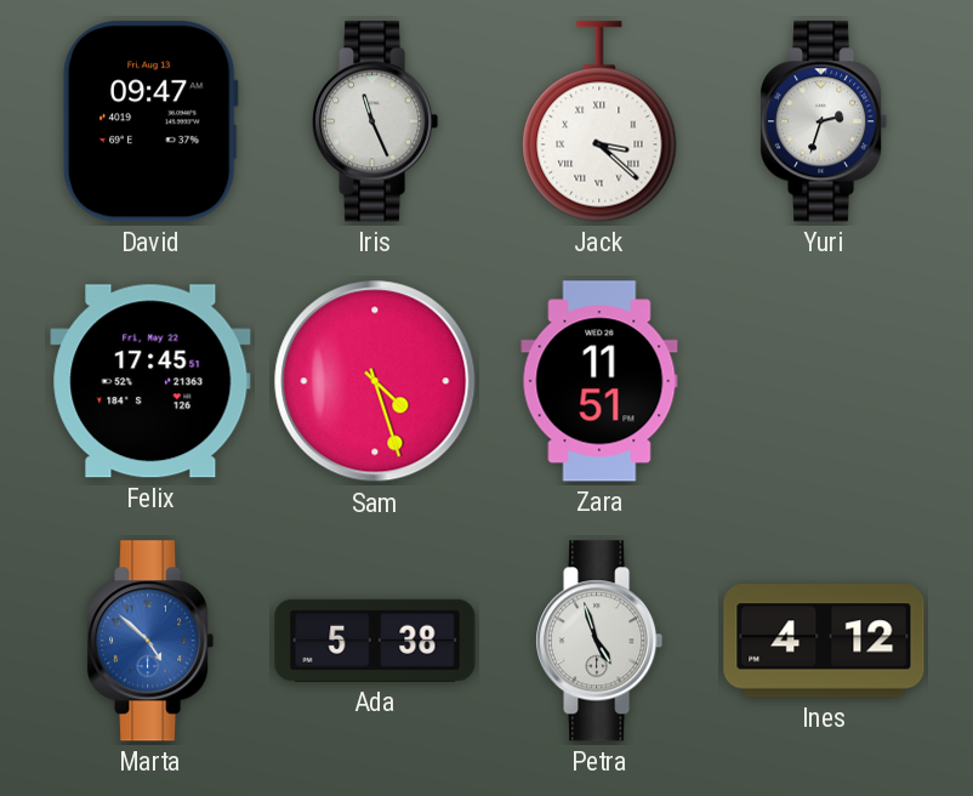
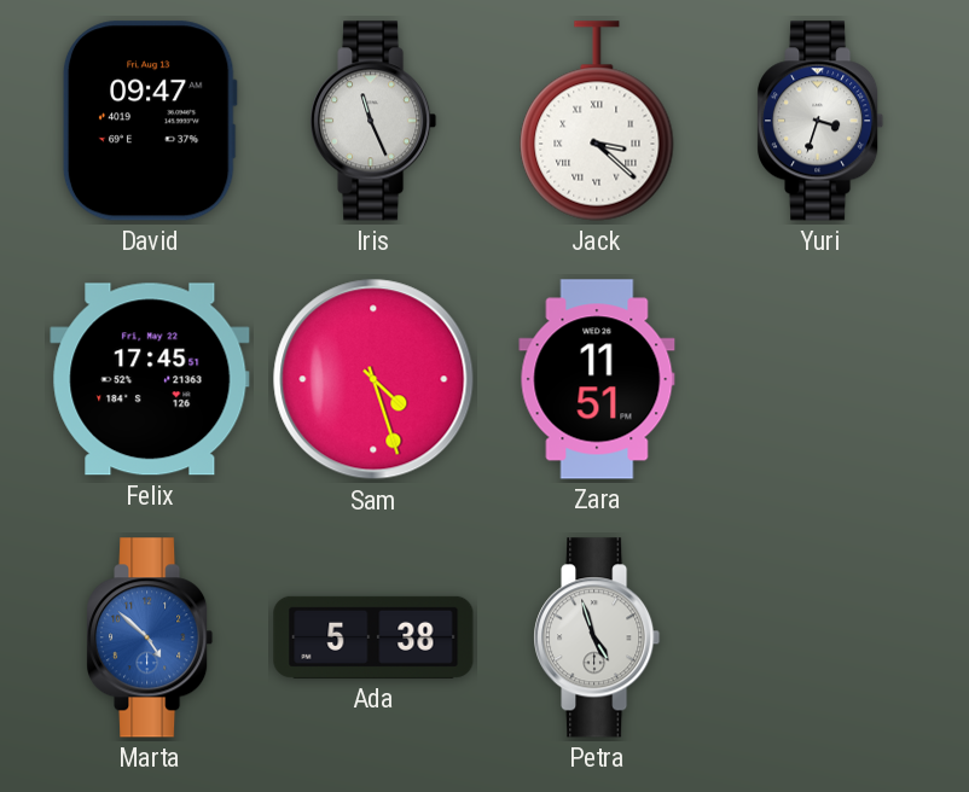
Yuri: 2:33 -> 3:33 (820, 121)
Ines: 4:12 -> none (824, 641)
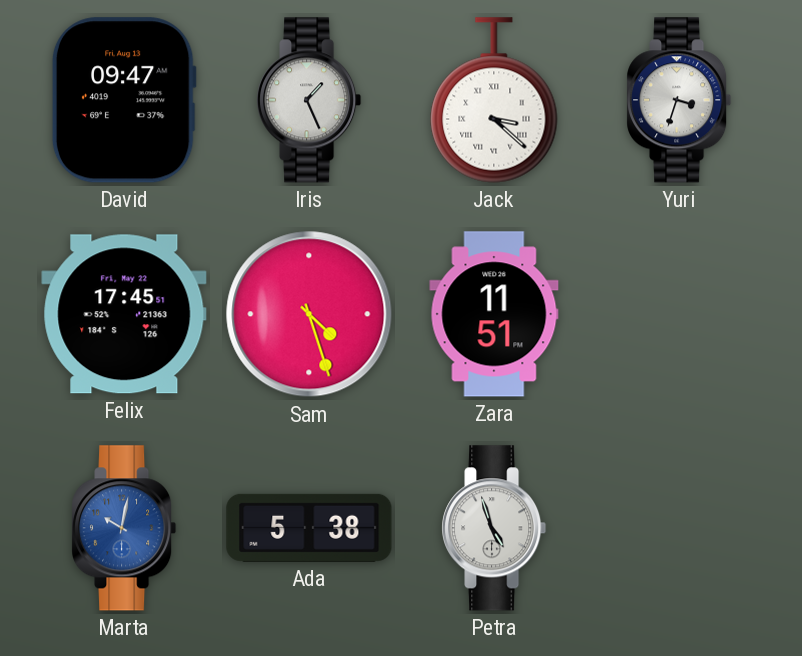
Iris: 11:26 -> 1:26 (309, 100)
Marta: 4:52 -> 10:02 (124, 528)
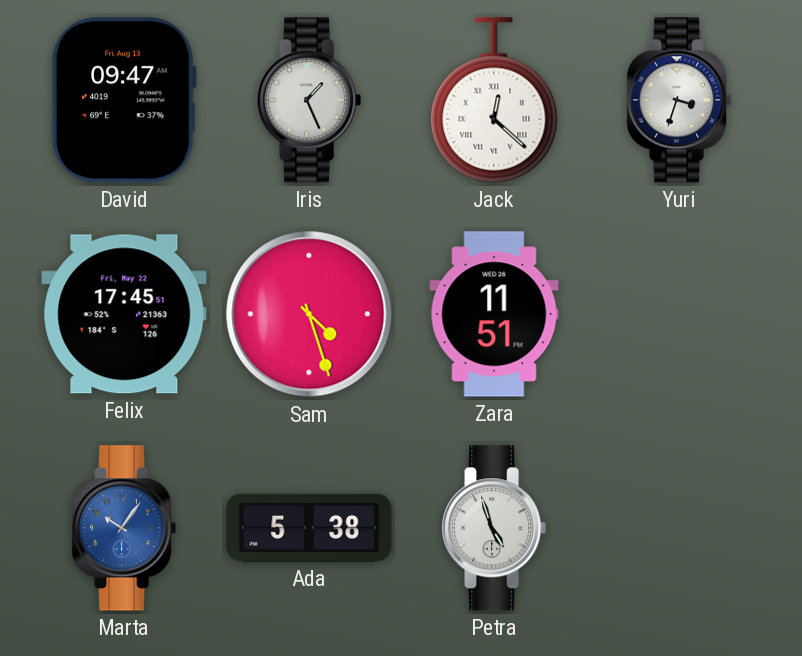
Jack: 3:22 -> 12:22 (494, 100)
Marta: 10:02 -> 10:06 (124, 528)
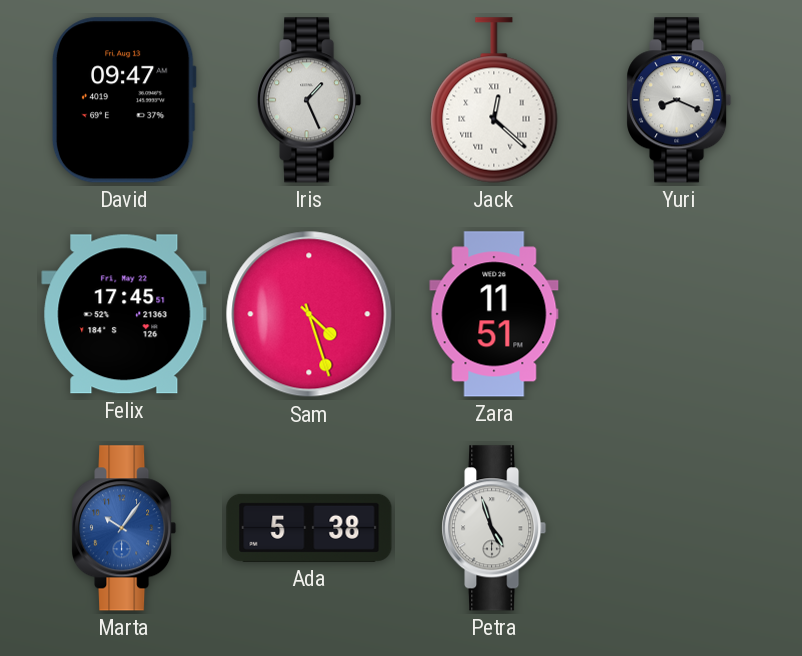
Yuri: 3:33 -> 8:19 (679, 100)
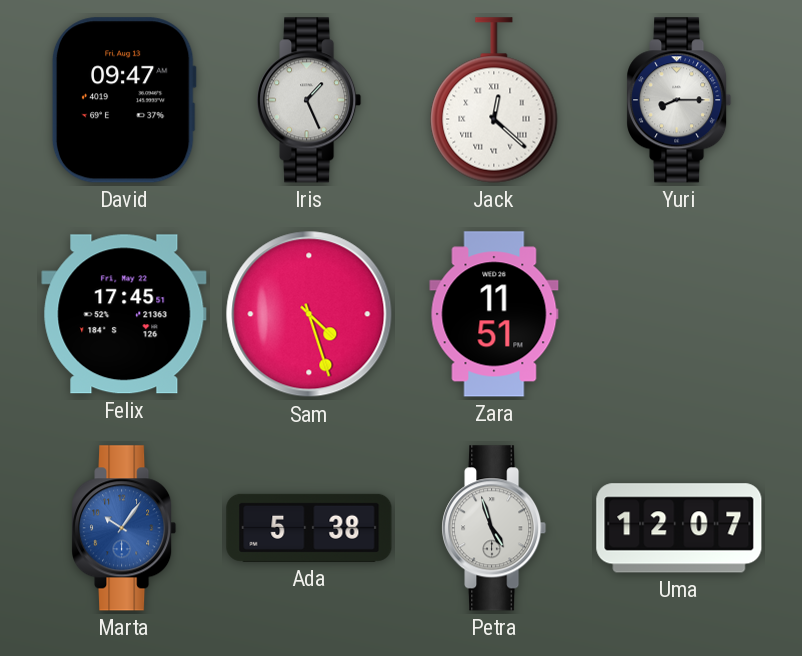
Yuri: 8:19 -> 8:15 (679, 100)
Uma: none -> 12:07 (679, 528)
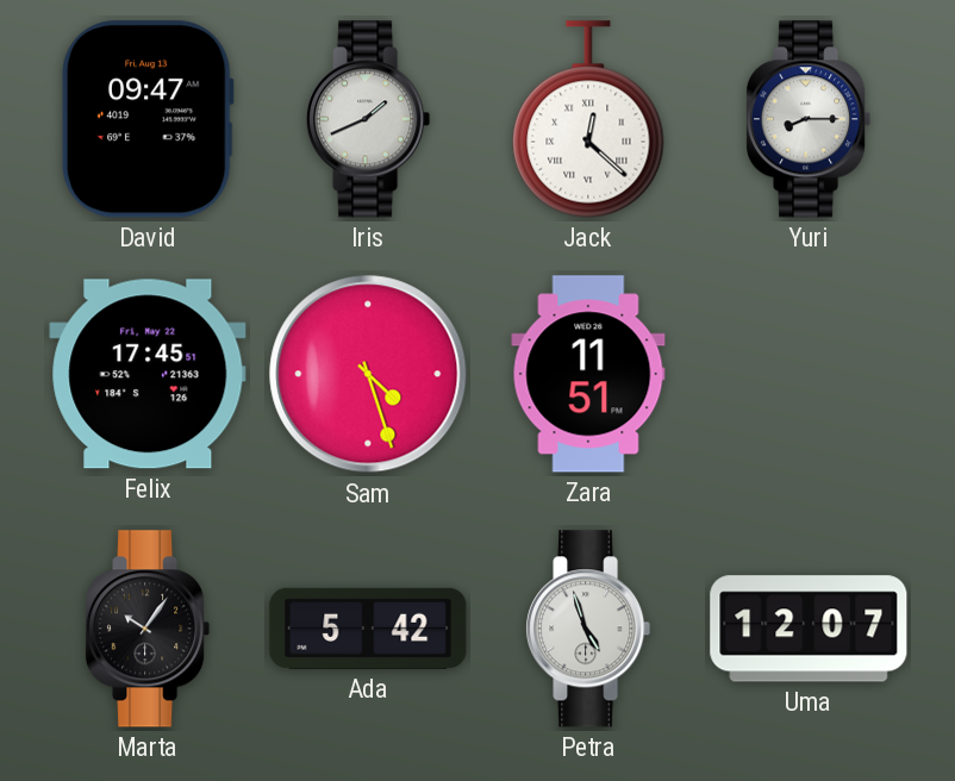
Iris: 1:26 -> 1:41 (368, 119)
Marta dial: blue -> black (148, 629)
Ada: 5:38 -> 5:42 (368, 629)
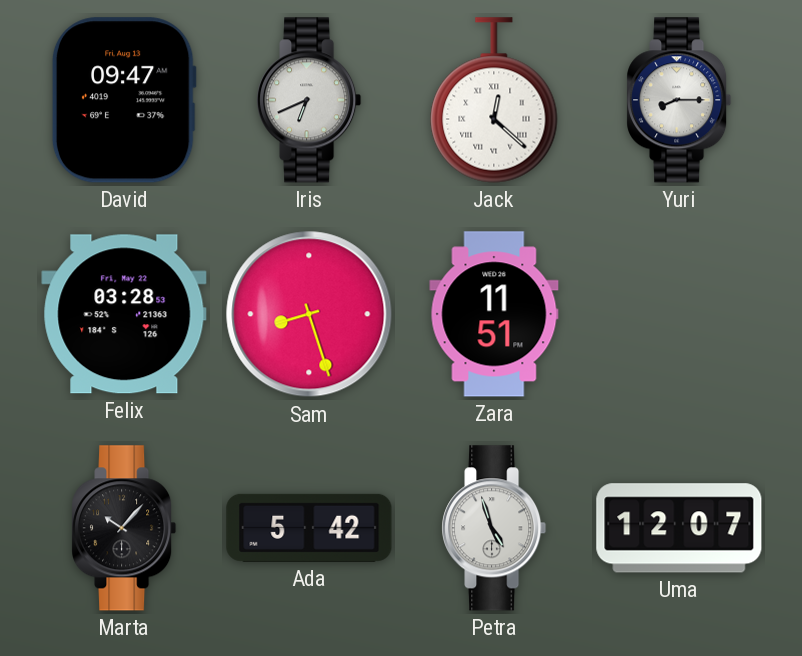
Iris: 1:41 -> 6:41 (309, 100)
Felix: 17:45 -> 03:28 (124, 314)
Sam: 4:27 -> 8:27 (309, 314)
Marta: 10:06 -> 10:07 (124, 528)
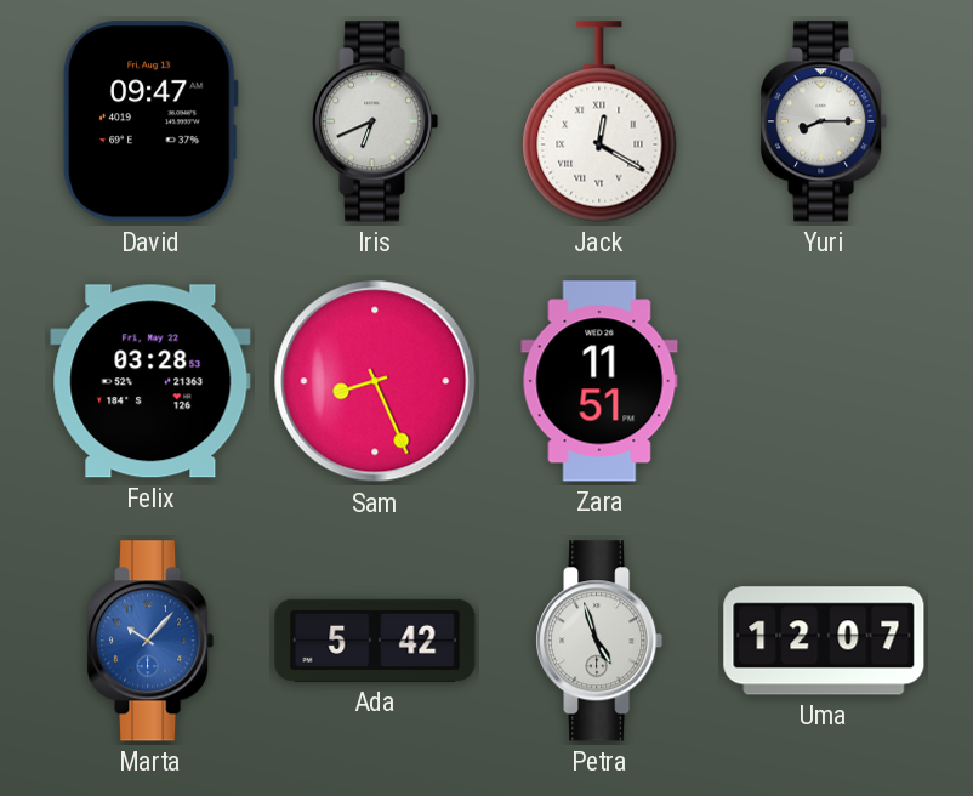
Jack: 12:22 -> 12:20 (599, 121)
Sam: 8:27 -> 8:26 (375, 381)
Marta dial: black -> blue (150, 641)
